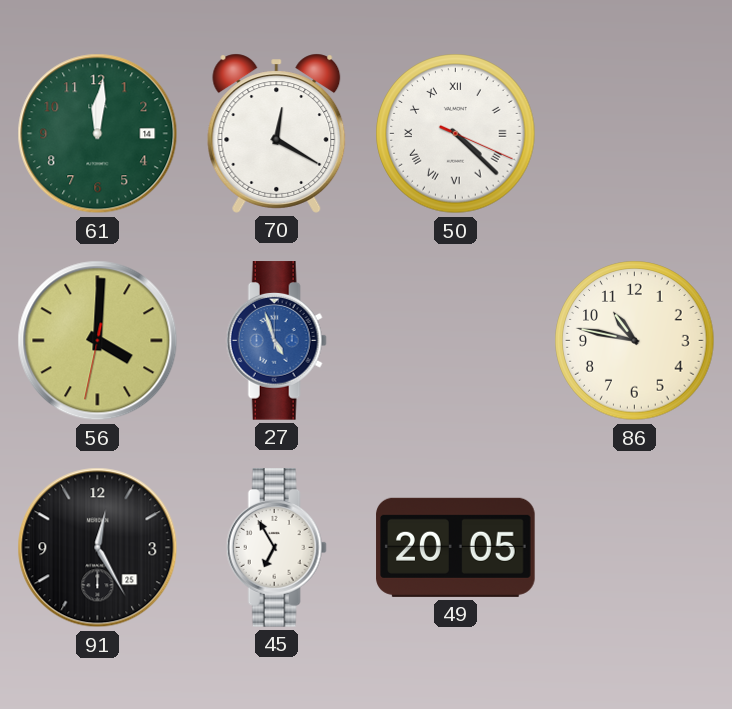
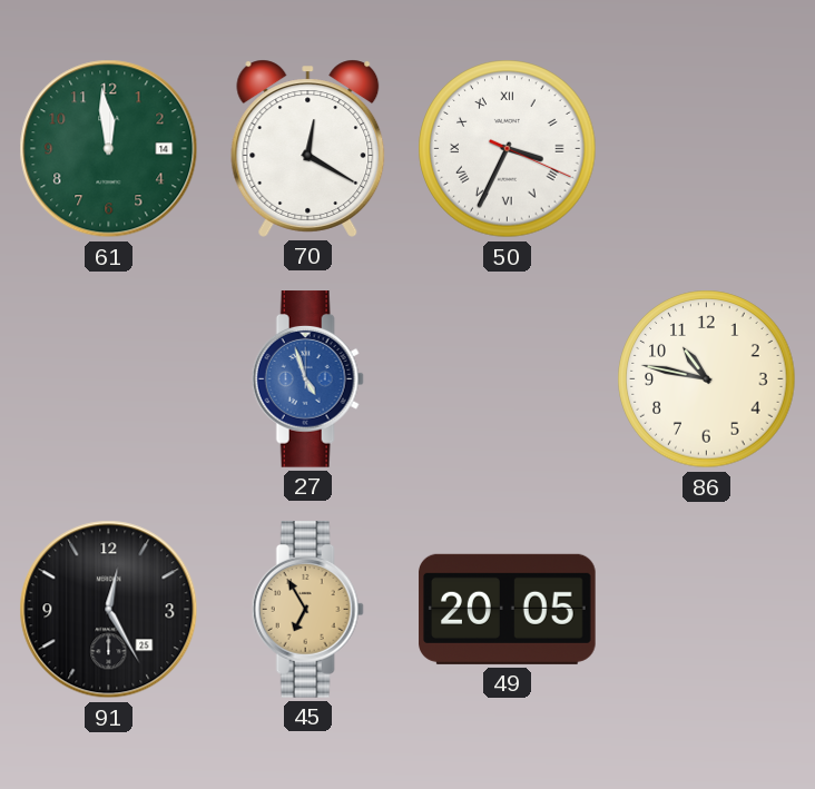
61: 12:01 -> 11:59 (109, 149)
50: 4:22 -> 3:34 (508, 149)
56: 4:00 -> none (98, 341)
45 dial: white -> champagne (307, 610)
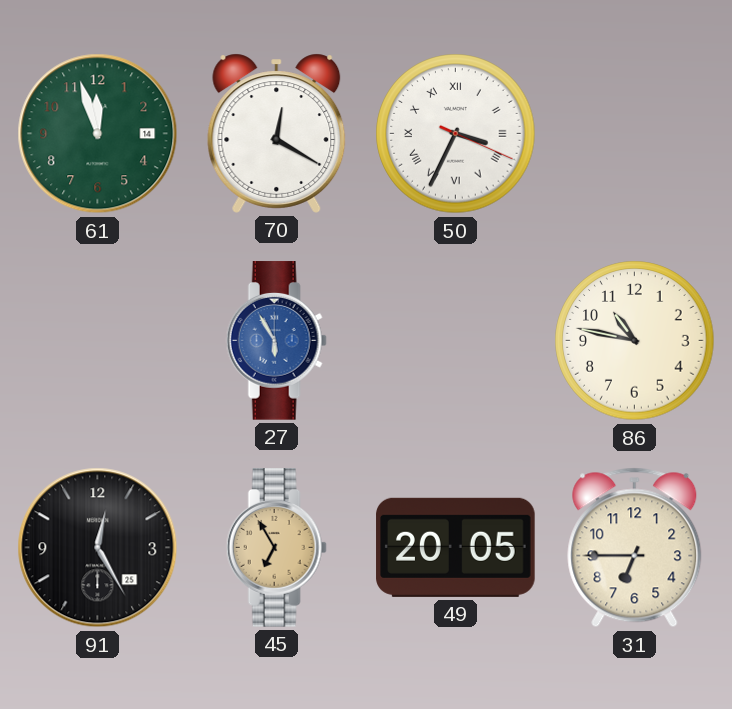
61: 11:59 -> 11:57 (98, 134)
27: 4:57 -> 5:55 (276, 341)
31: none -> 6:45 (635, 548)
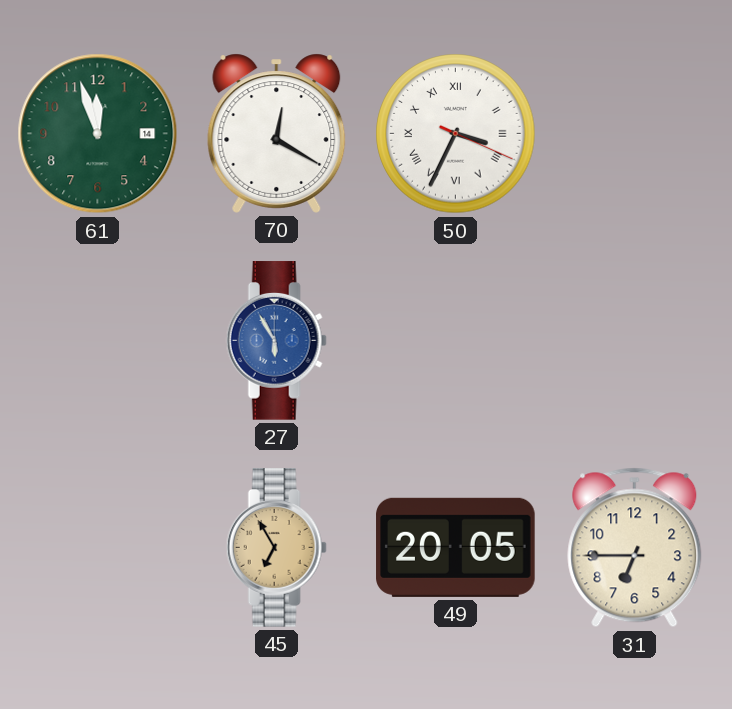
86: 10:47 -> none (635, 341)
91: 12:25 -> none (98, 548)
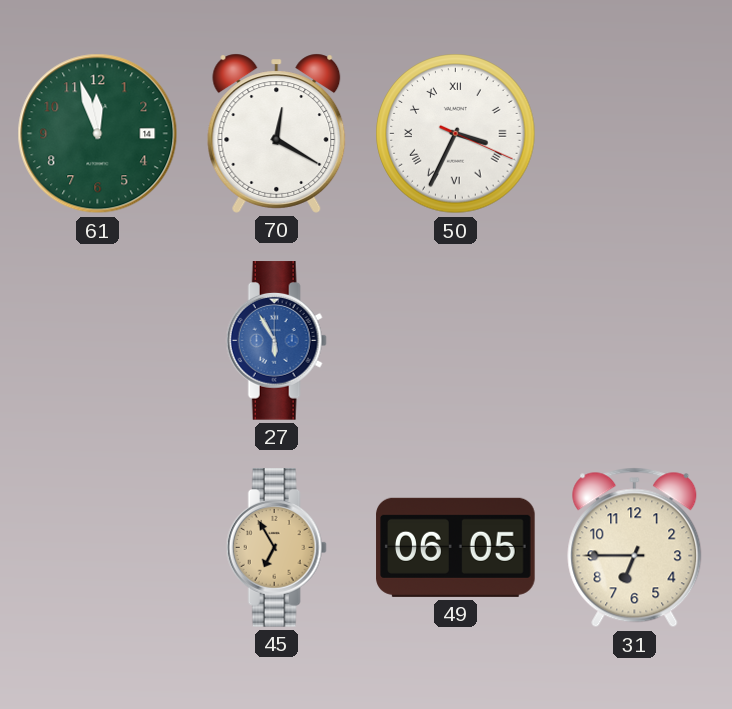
49: 20:05 -> 06:05 (456, 547)
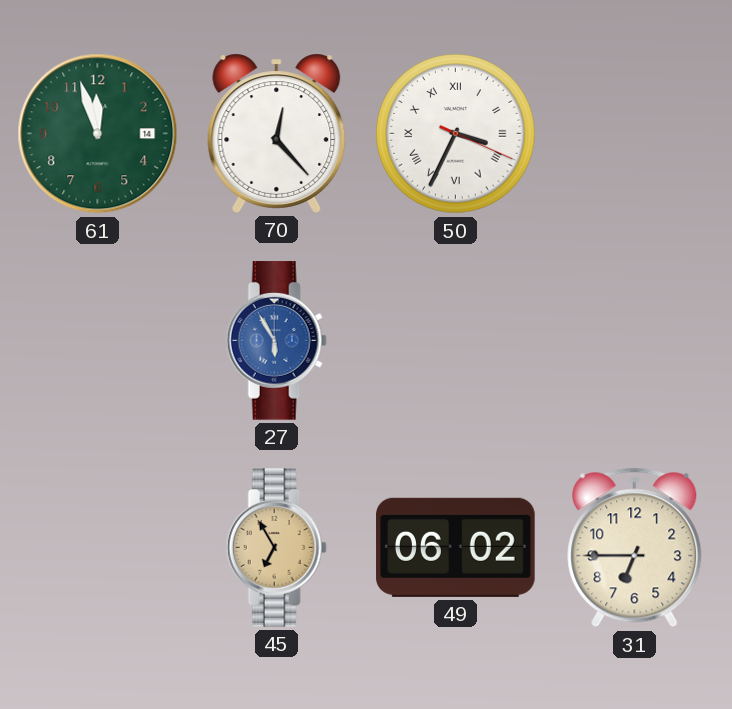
70: 12:20 -> 12:23 (277, 133)
49: 06:05 -> 06:02 (456, 547)
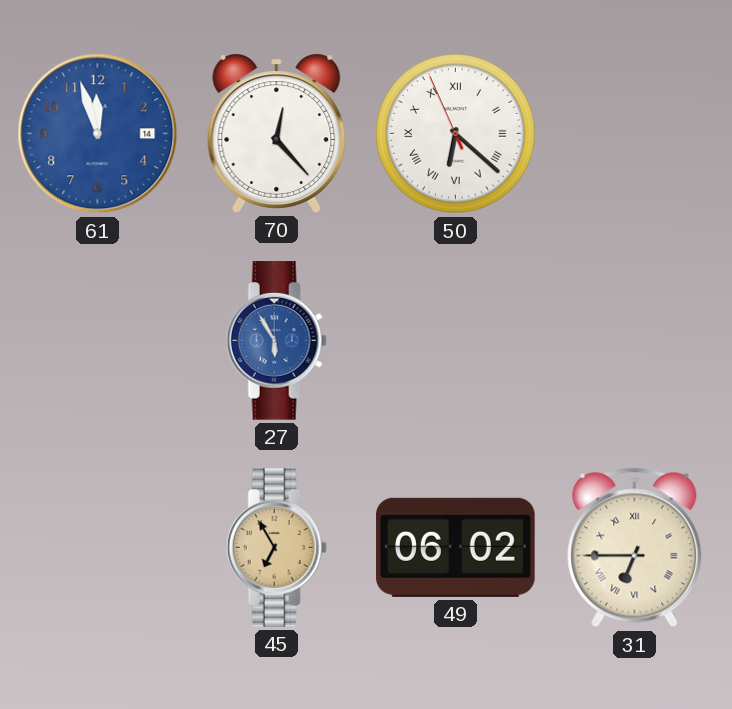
61 dial: green -> blue (98, 134)
50: 3:34 -> 6:21 (456, 134)
31 numerals: Arabic -> Roman (635, 548)
